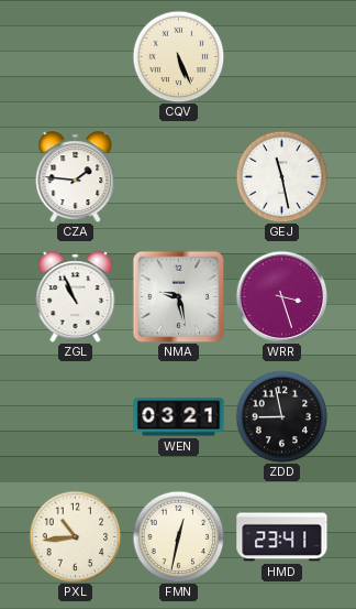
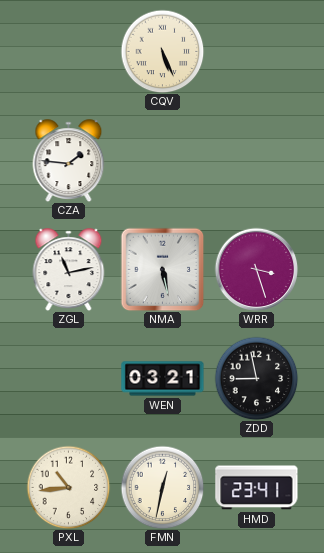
GEJ: 11:28 -> none (281, 176)
ZGL: 10:56 -> 11:13 (69, 270)
NMA: 9:28 -> 5:28 (162, 269)
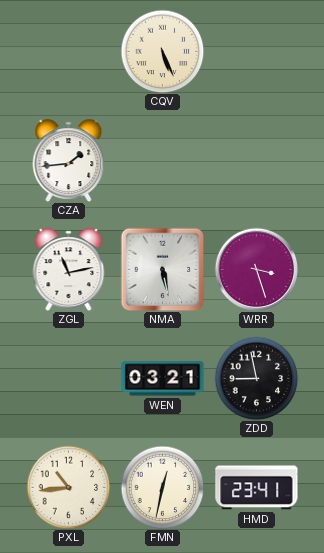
CZA: 1:46 -> 1:44 (69, 161)
